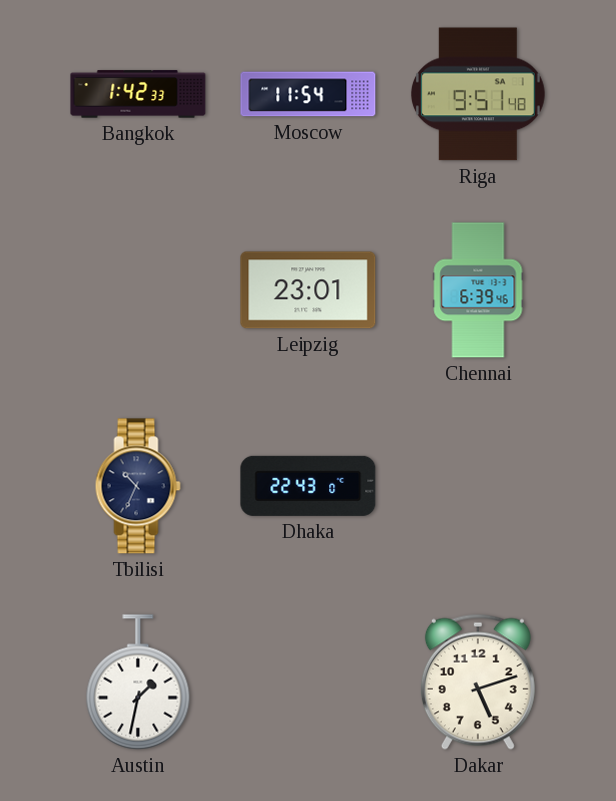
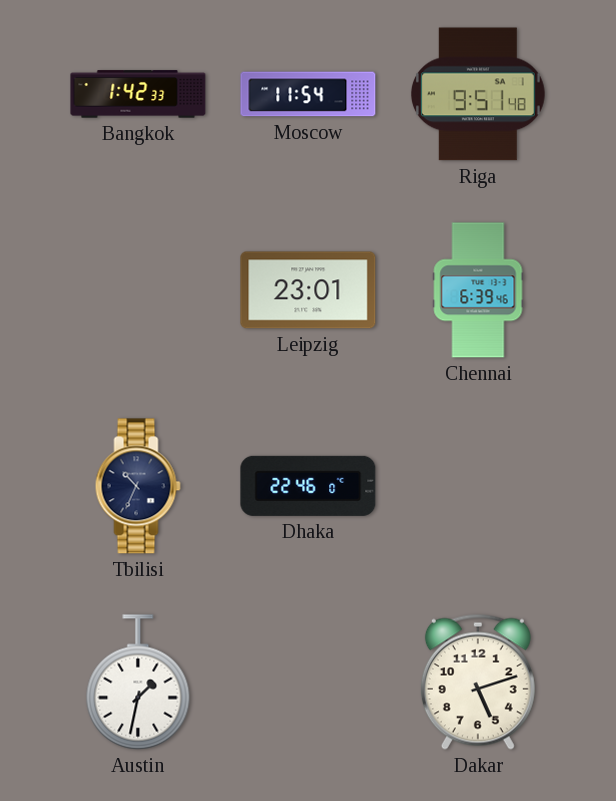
Dhaka: 22:43 -> 22:46 (308, 486)
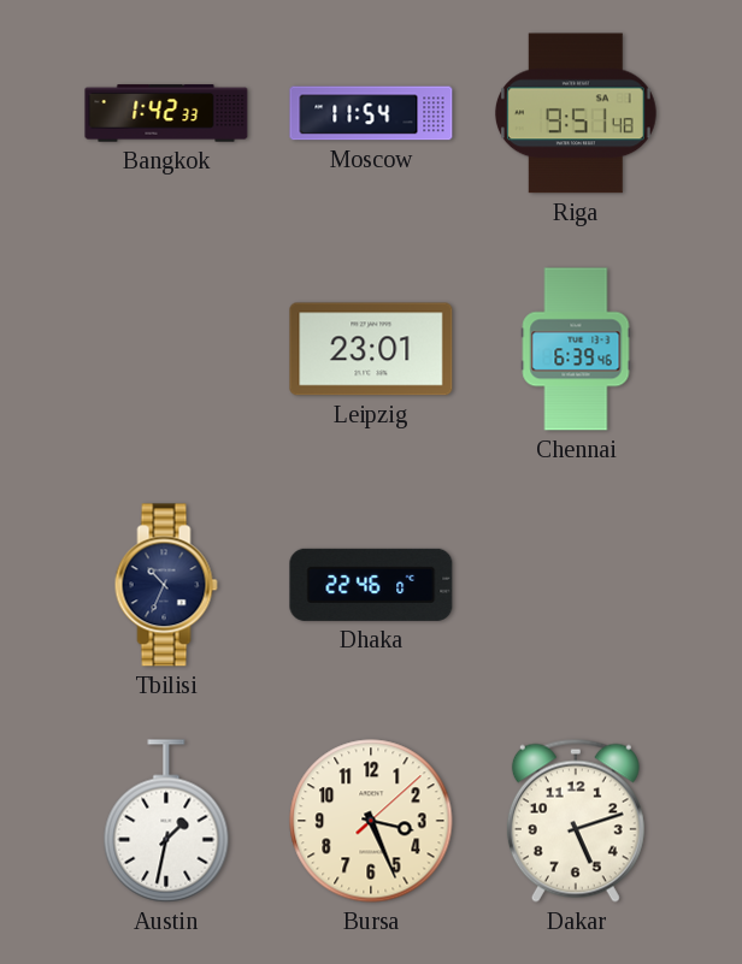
Bursa: none -> 3:26 (371, 821)
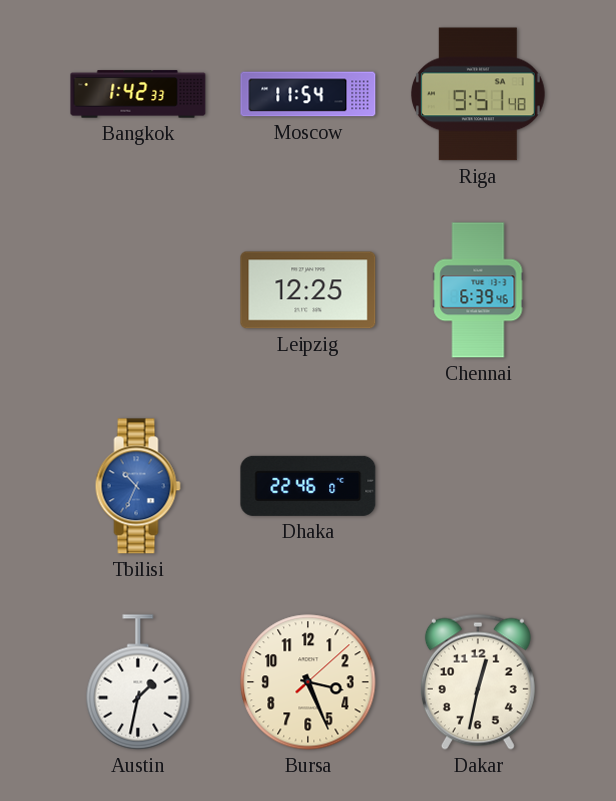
Leipzig: 23:01 -> 12:25 (308, 290)
Tbilisi dial: navy -> blue (138, 486)
Dakar: 5:12 -> 12:32 (478, 682)
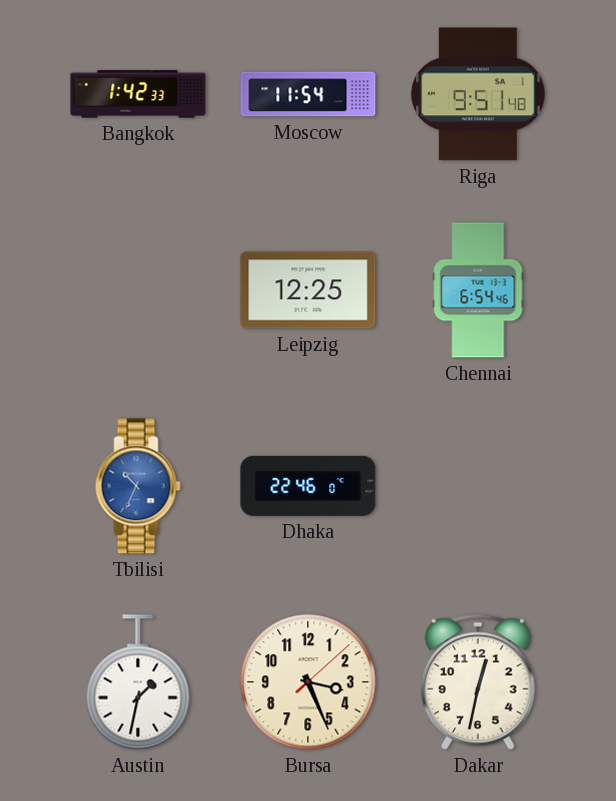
Chennai: 6:39 -> 6:54 (478, 290)
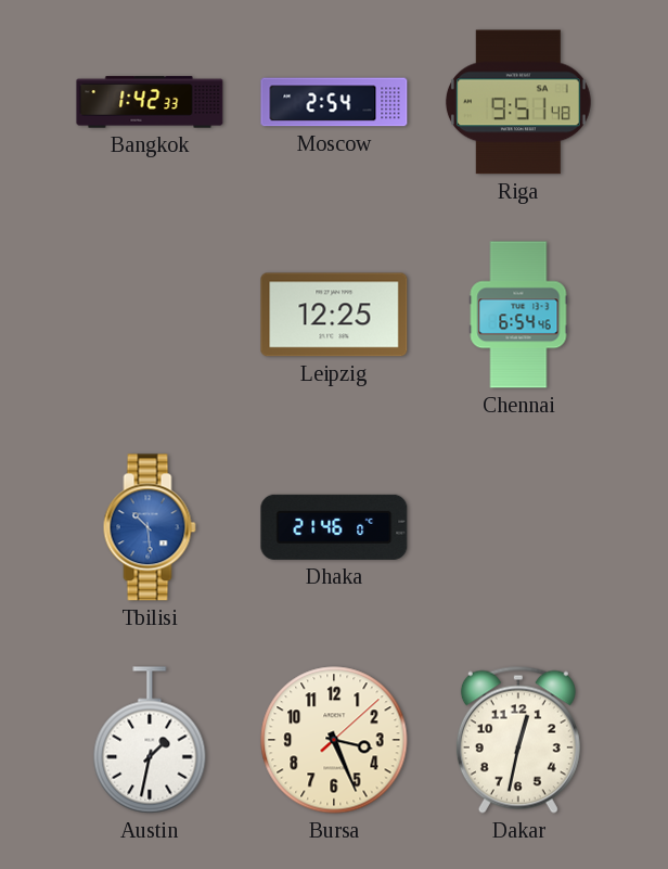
Moscow: 11:54 -> 2:54 (334, 102)
Tbilisi: 10:34 -> 10:29 (150, 527)
Dhaka: 22:46 -> 21:46 (334, 527)
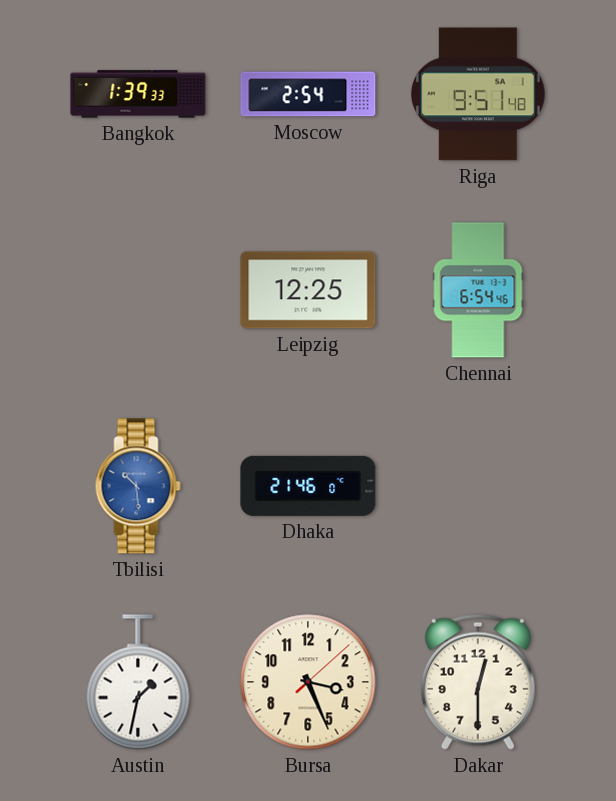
Bangkok: 1:42 -> 1:39 (138, 94)
Dakar: 12:32 -> 12:30 (478, 682)
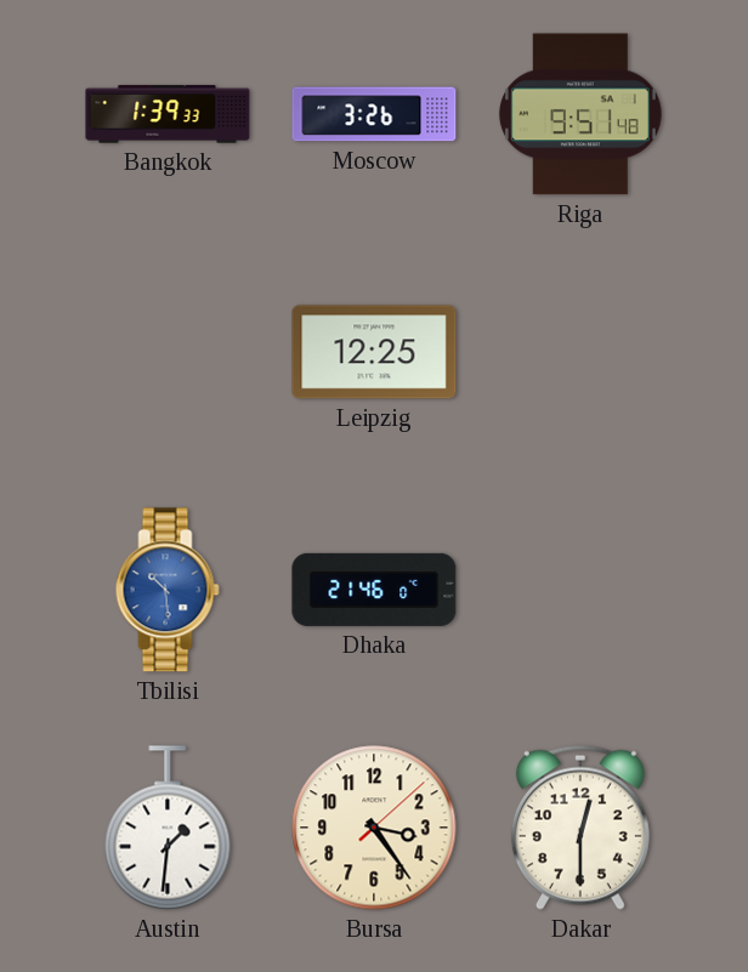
Moscow: 2:54 -> 3:26 (374, 114)
Chennai: 6:54 -> none (478, 290)
Austin: 1:32 -> 1:31 (168, 828)
Bursa: 3:26 -> 3:24 (374, 828)
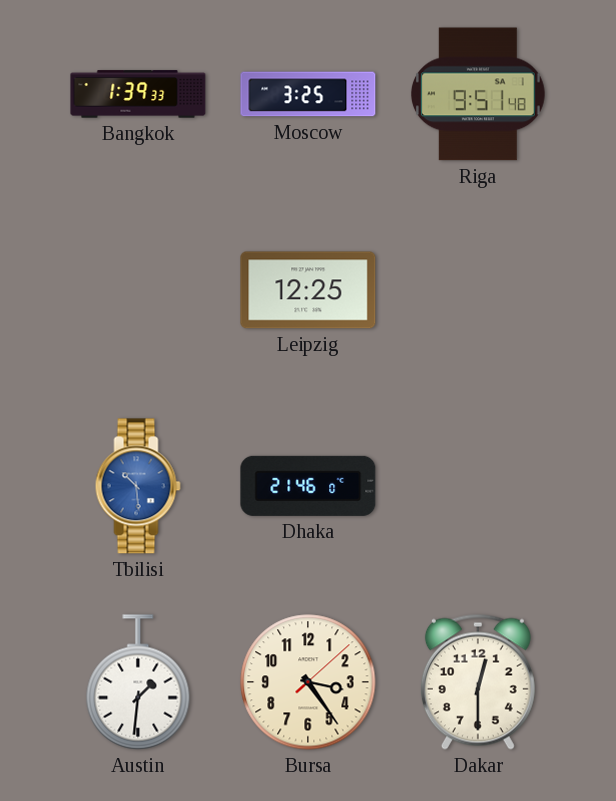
Moscow: 3:26 -> 3:25 (308, 94)
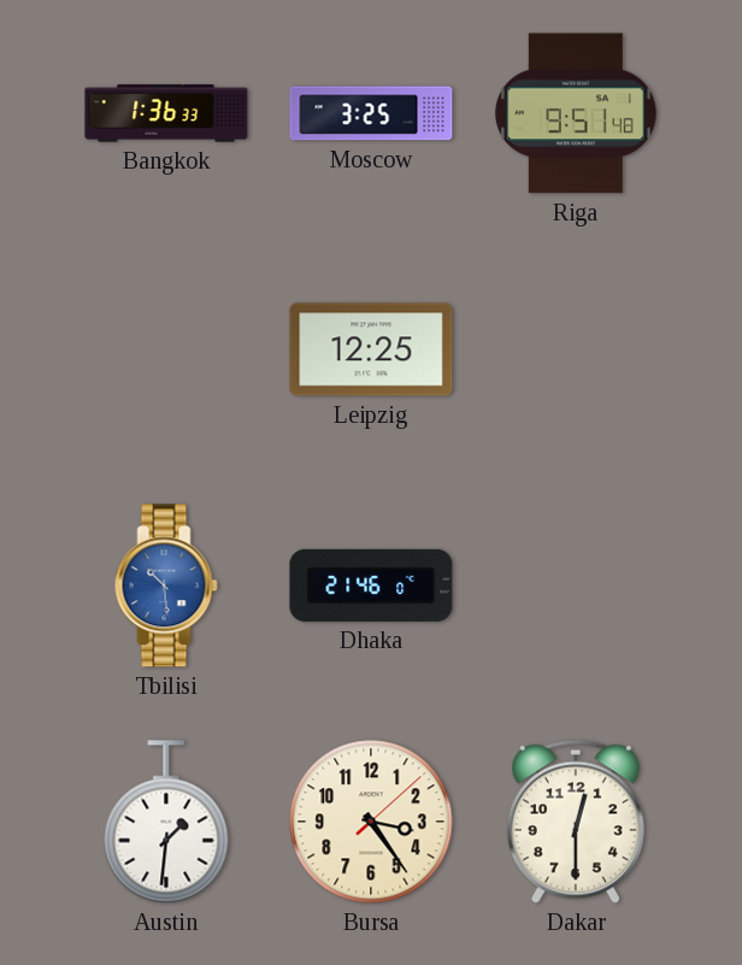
Bangkok: 1:39 -> 1:36 (166, 113)
